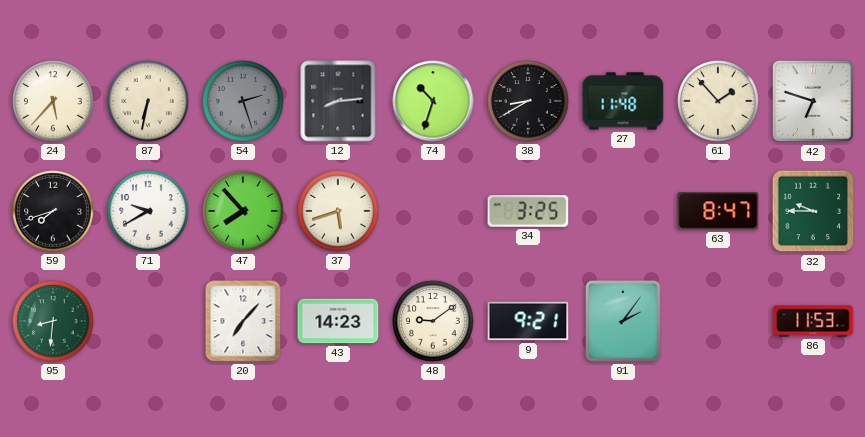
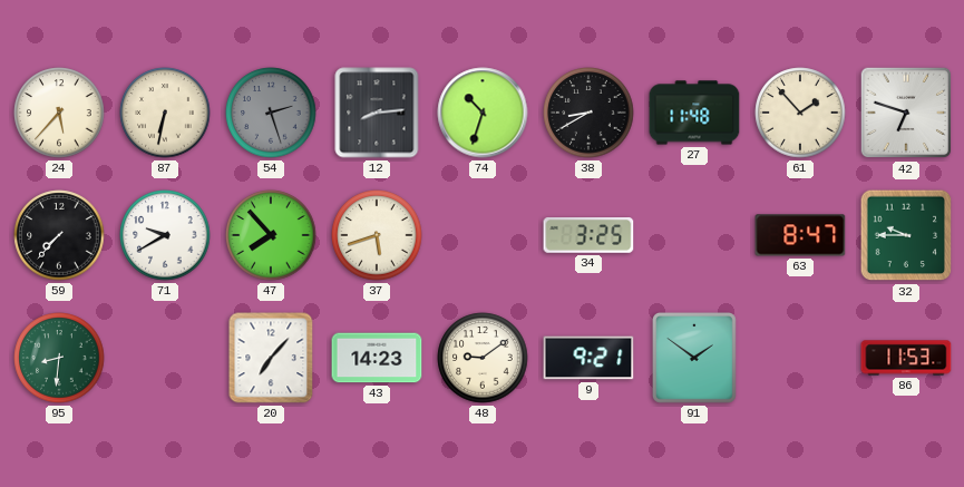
59: 7:42 -> 7:37 (59, 235)
91: 2:06 -> 1:51 (695, 359)
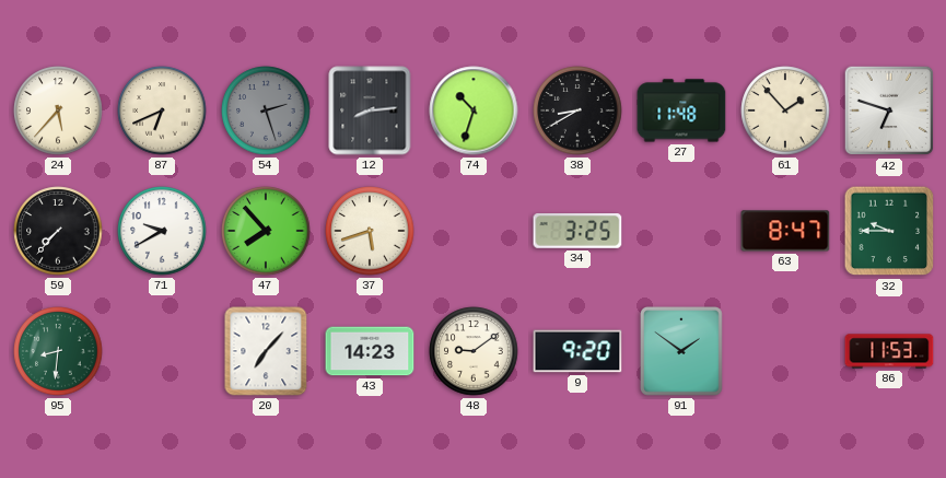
87: 6:32 -> 6:41 (162, 110)
9: 9:21 -> 9:20 (577, 351)
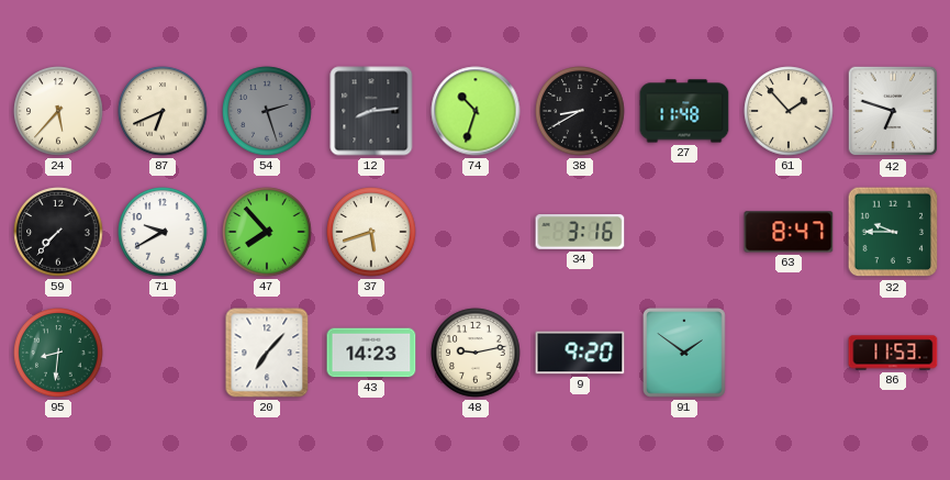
34: 3:25 -> 3:16 (580, 233)
48: 9:09 -> 9:13 (476, 353)
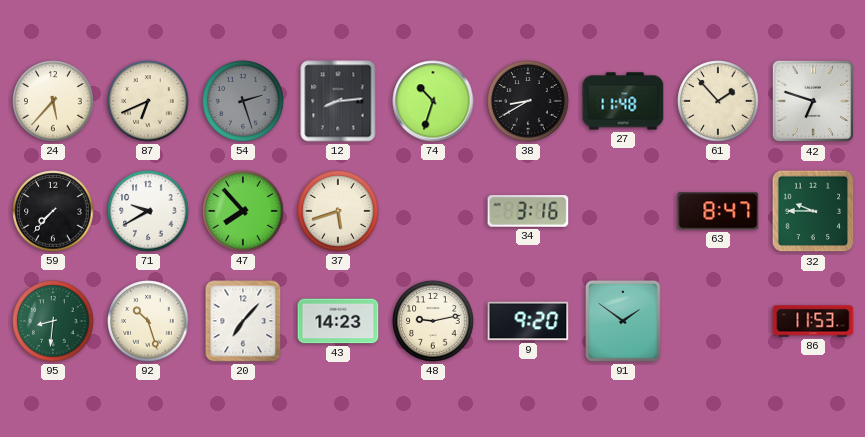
92: none -> 10:27 (148, 321)
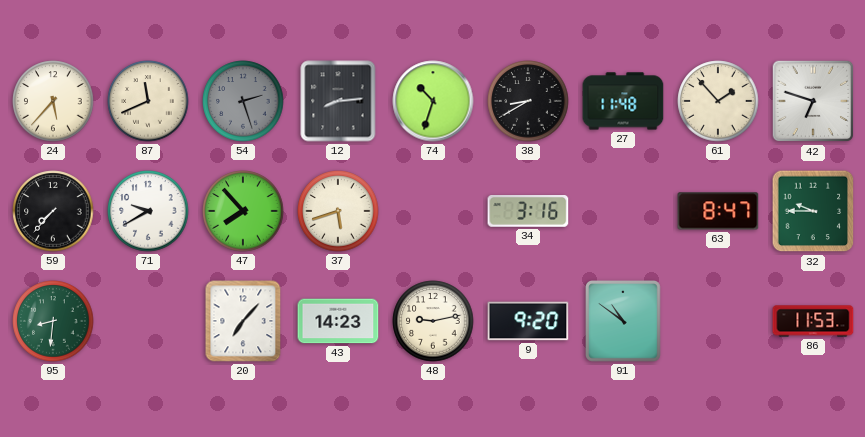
87: 6:41 -> 11:41 (148, 101)
92: 10:27 -> none (148, 321)
91: 1:51 -> 10:51 (624, 322)
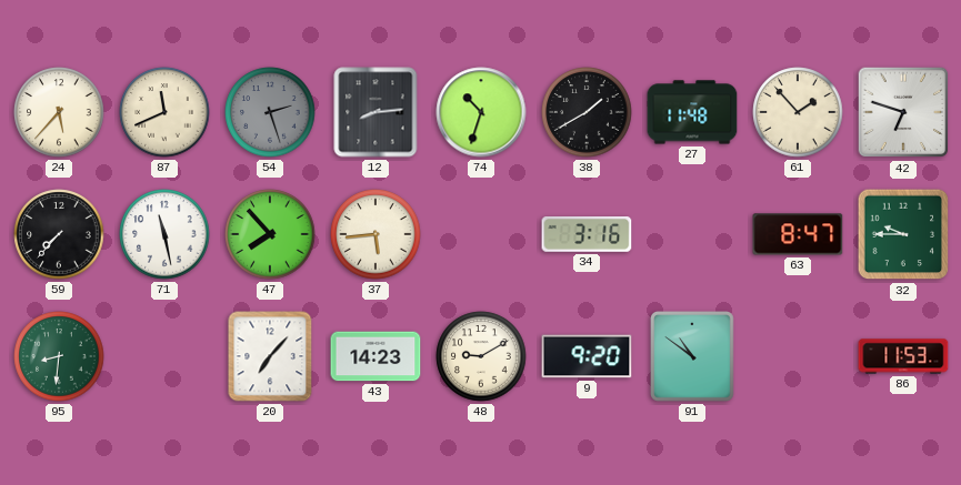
38: 8:40 -> 1:40 (587, 112)
71: 9:40 -> 11:28 (164, 234)
37: 5:42 -> 5:44 (376, 234)
48: 9:13 -> 9:10 (481, 356)
